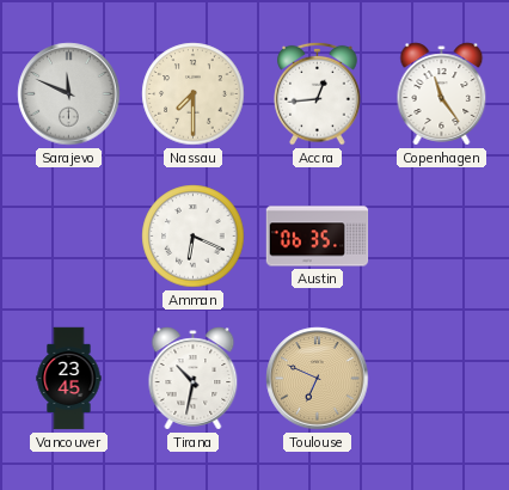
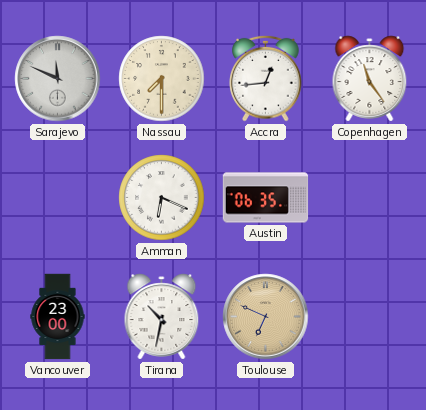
Vancouver: 23:45 -> 23:00 (58, 317)
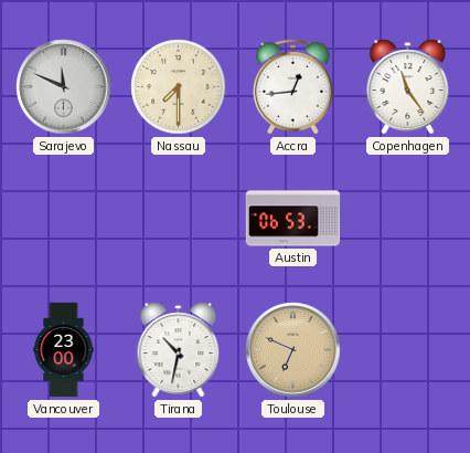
Amman: 6:19 -> none (162, 198)
Austin: 06:35 -> 06:53 (293, 219)
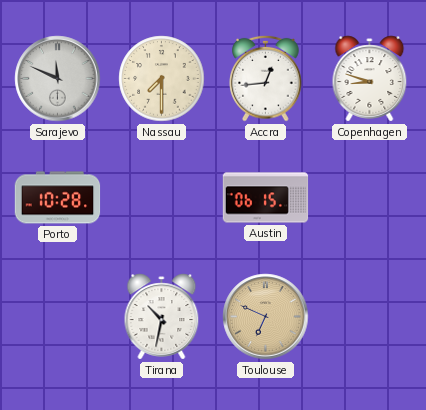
Copenhagen: 11:24 -> 8:48 (370, 79)
Porto: none -> 10:28 (58, 198)
Austin: 06:53 -> 06:15 (266, 198)
Vancouver: 23:00 -> none (64, 350)
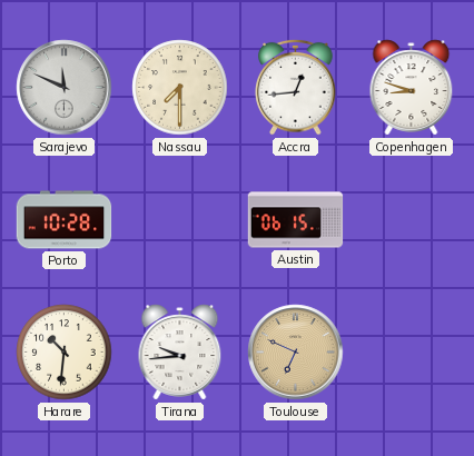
Harare: none -> 10:31 (65, 353)
Tirana: 10:32 -> 9:44 (180, 353)
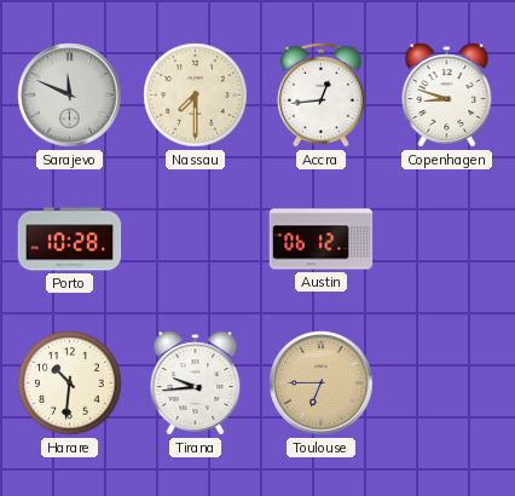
Austin: 06:15 -> 06:12 (322, 240)
Toulouse: 6:49 -> 6:45 (322, 383)
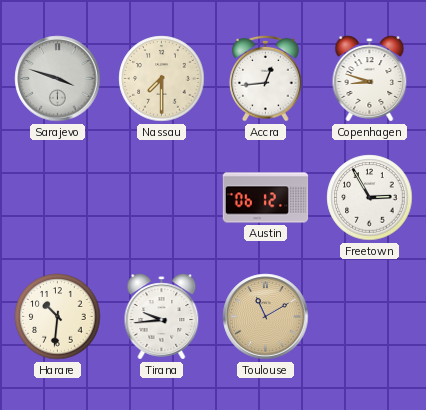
Sarajevo: 11:49 -> 3:48 (58, 79)
Porto: 10:28 -> none (70, 240)
Freetown: none -> 2:55 (370, 198)
Toulouse: 6:45 -> 11:10 (266, 317)
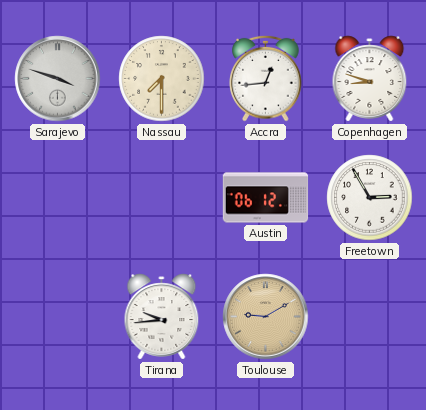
Harare: 10:31 -> none (58, 317)
Toulouse: 11:10 -> 9:10 (266, 317)
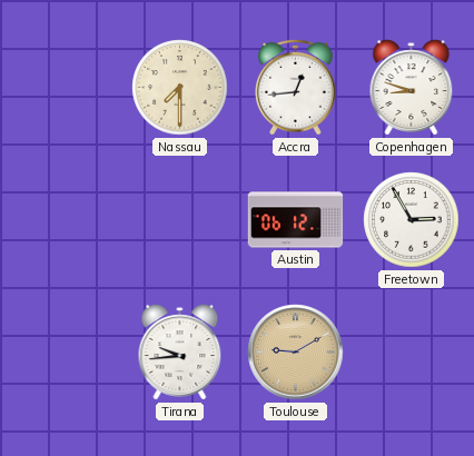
Sarajevo: 3:48 -> none (58, 79)
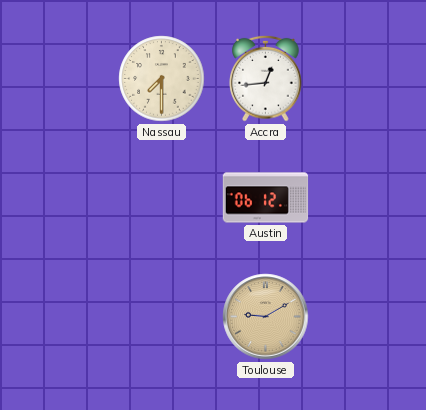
Copenhagen: 8:48 -> none (412, 88)
Freetown: 2:55 -> none (412, 220)
Tirana: 9:44 -> none (180, 353)
